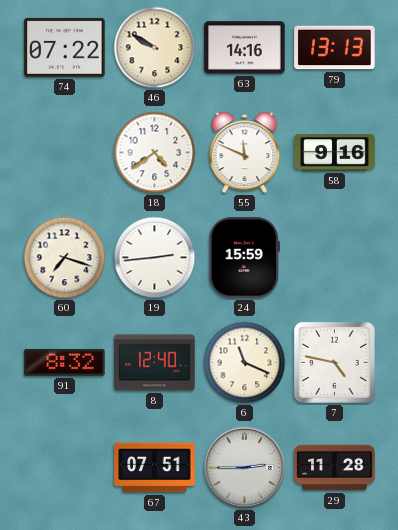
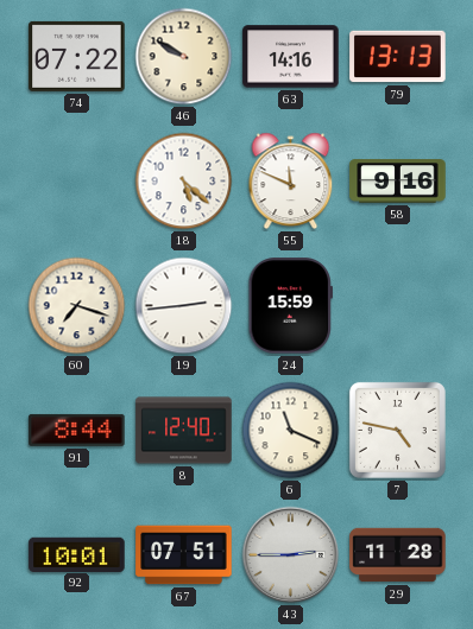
18: 4:39 -> 5:22 (184, 182)
91: 8:32 -> 8:44 (77, 430)
92: none -> 10:01 (77, 554)
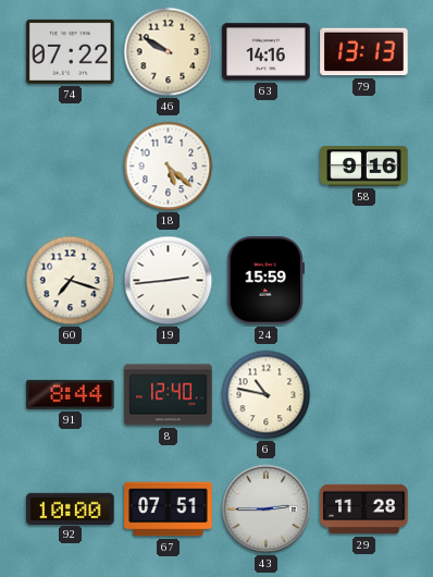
55: 11:49 -> none (291, 182)
6: 11:19 -> 10:47 (267, 395)
7: 4:47 -> none (397, 430)
92: 10:01 -> 10:00 (71, 508)
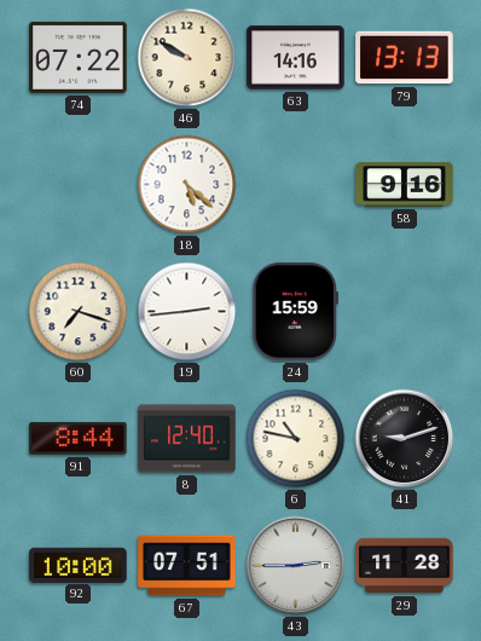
41: none -> 9:12 (405, 439)
